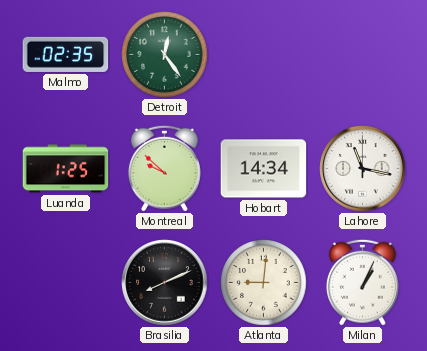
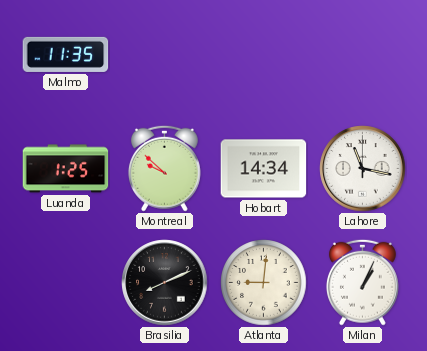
Malmo: 02:35 -> 11:35 (66, 54)
Detroit: 12:24 -> none (165, 55)
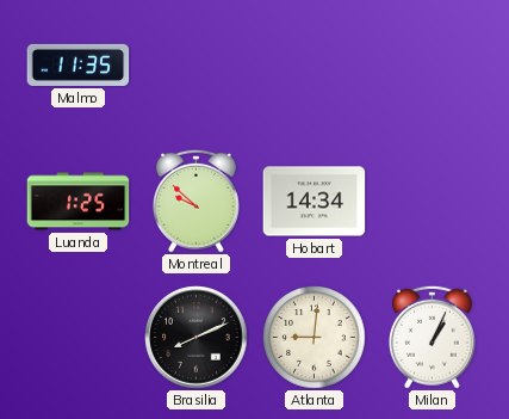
Lahore: 11:17 -> none (363, 169)
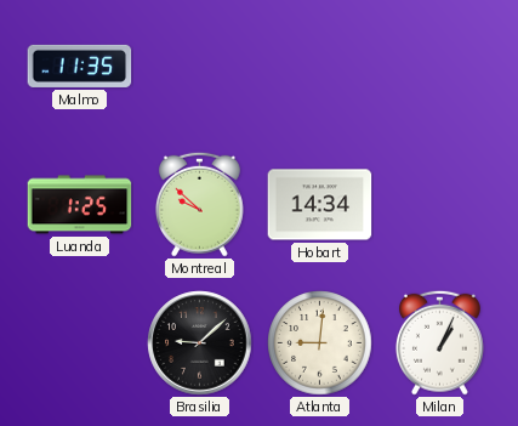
Brasilia: 8:11 -> 9:08 (200, 343)
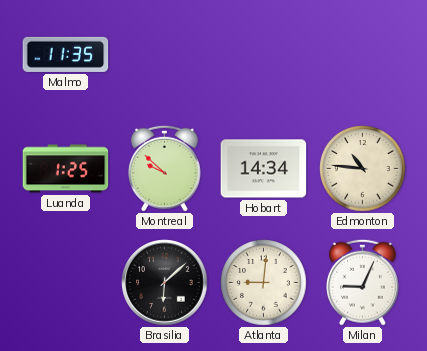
Edmonton: none -> 10:46 (363, 169)
Brasilia: 9:08 -> 6:08 (165, 283)
Milan: 1:04 -> 9:04 (362, 282)
